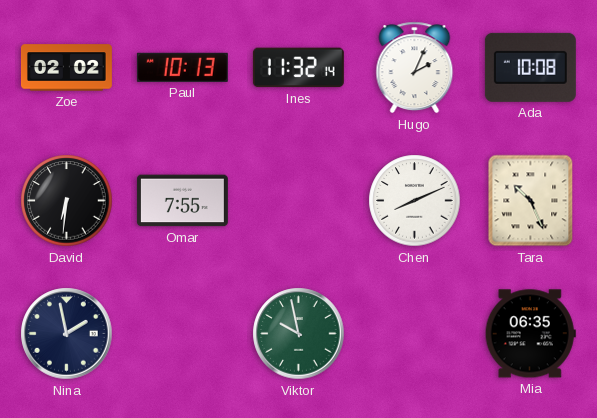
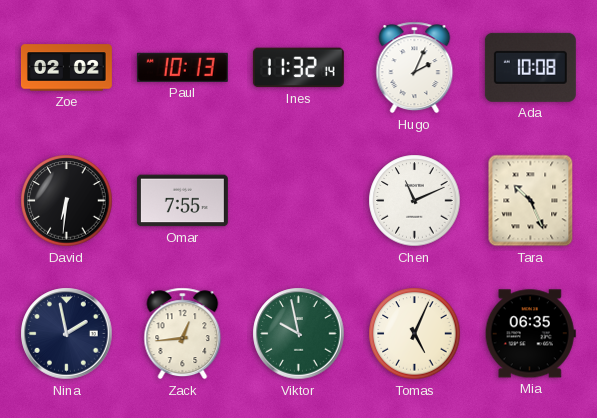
Chen: 8:11 -> 11:11 (415, 201)
Zack: none -> 12:44 (183, 334)
Tomas: none -> 5:04 (415, 334)
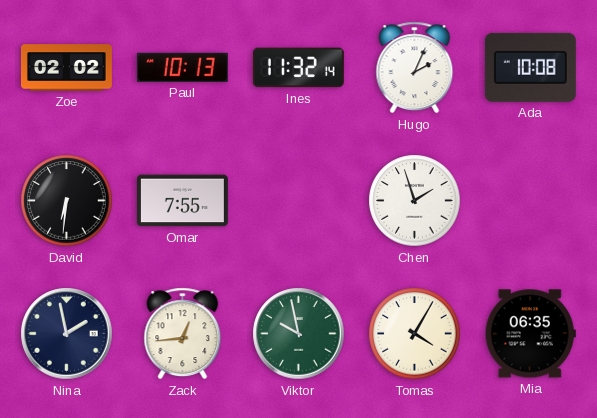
Chen: 11:11 -> 1:57 (415, 201)
Tara: 10:26 -> none (531, 201)
Tomas: 5:04 -> 4:05 (415, 334)
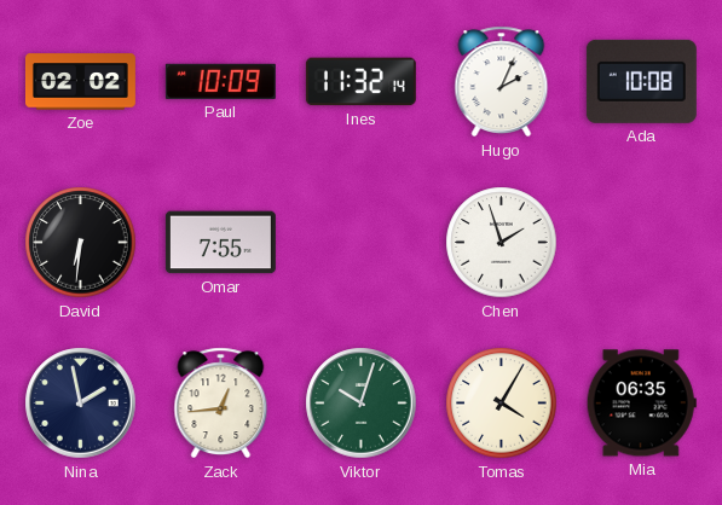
Paul: 10:13 -> 10:09 (220, 81)
Viktor: 9:58 -> 10:03 (362, 404)
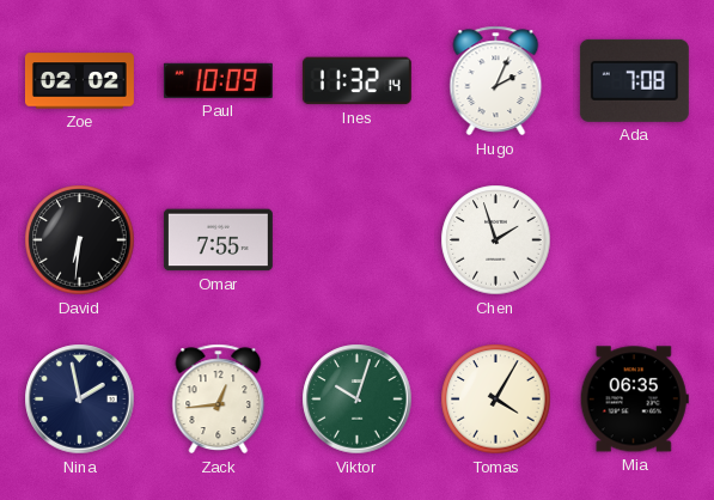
Ada: 10:08 -> 7:08 (634, 80)
